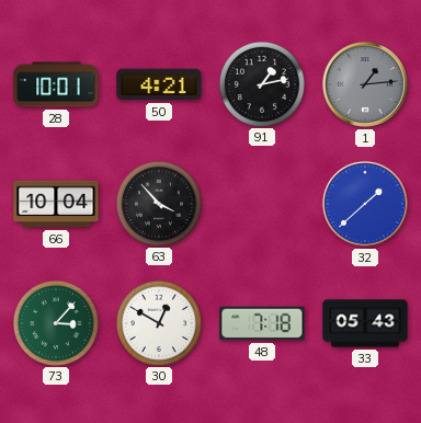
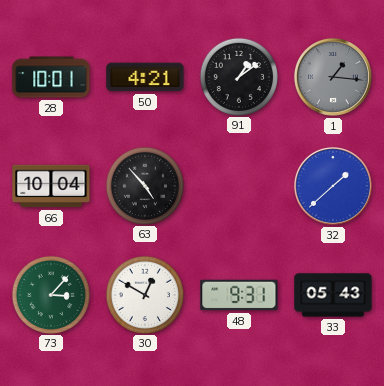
91: 1:13 -> 1:09 (238, 76)
1: 1:14 -> 1:16 (333, 77)
63: 3:53 -> 4:53 (144, 185)
48: 7:18 -> 9:31 (239, 295)
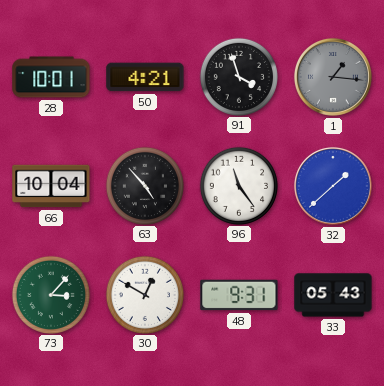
91: 1:09 -> 3:57 (238, 76)
96: none -> 11:24 (238, 185)
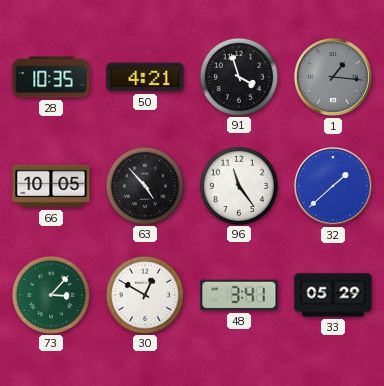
28: 10:01 -> 10:35 (51, 77)
66: 10:04 -> 10:05 (51, 186)
48: 9:31 -> 3:41 (239, 295)
33: 05:43 -> 05:29 (333, 295)
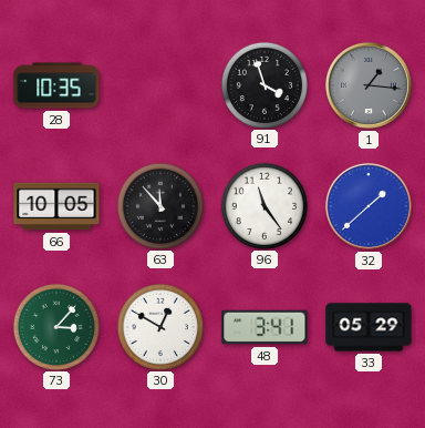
50: 4:21 -> none (145, 77)
63: 4:53 -> 11:53 (159, 205)
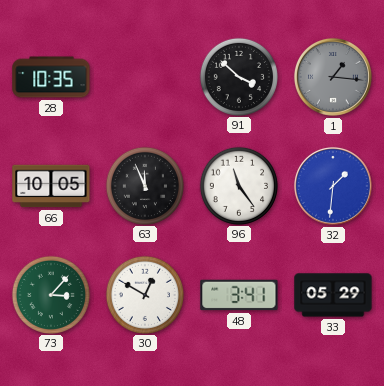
91: 3:57 -> 3:52 (238, 76)
63: 11:53 -> 11:56 (144, 185)
32: 1:38 -> 1:31 (333, 186)
